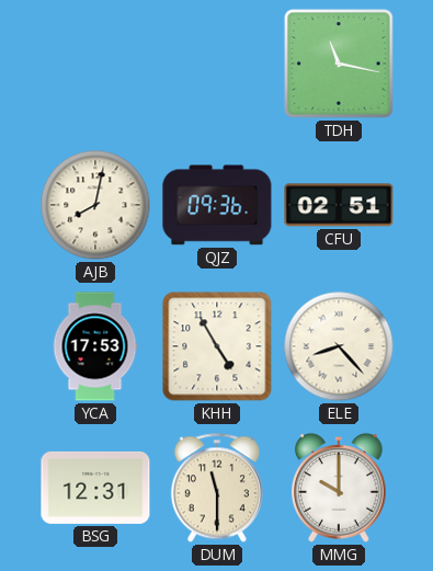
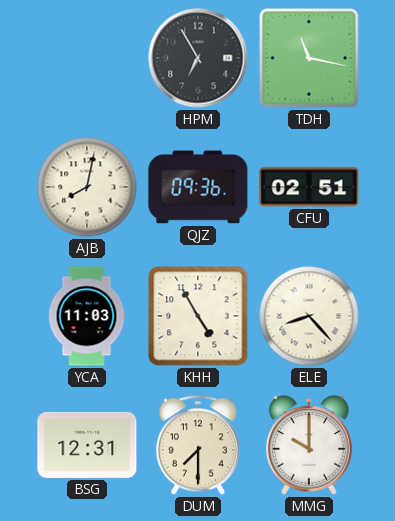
HPM: none -> 6:55 (198, 58)
YCA: 17:53 -> 11:03 (87, 316)
DUM: 11:30 -> 7:30 (198, 445)
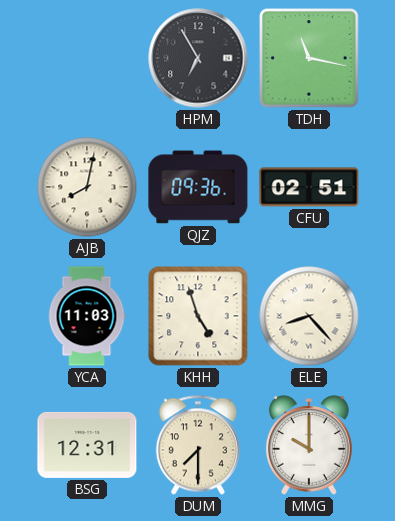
KHH: 4:55 -> 4:57 (198, 316)
